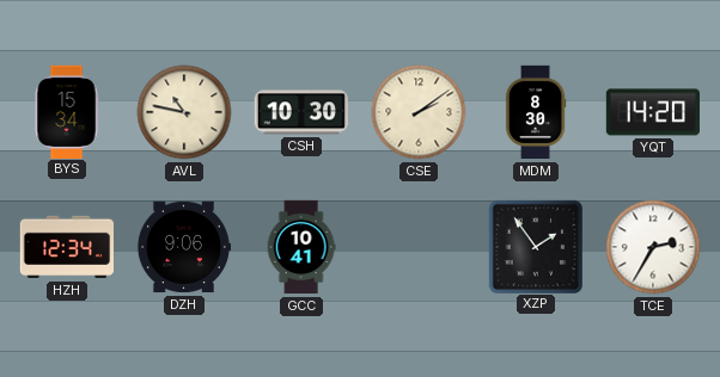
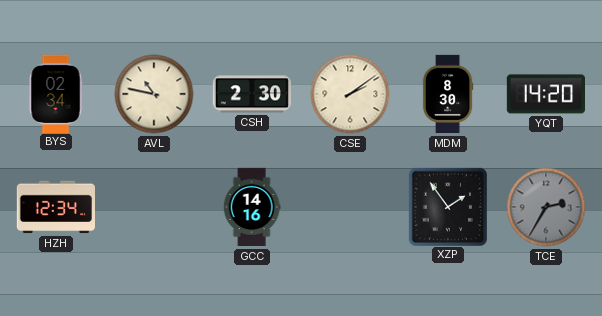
BYS: 15:34 -> 02:34 (56, 93)
CSH: 10:30 -> 2:30 (251, 94)
DZH: 9:06 -> none (183, 247)
GCC: 10:41 -> 14:16 (252, 207)
TCE dial: white -> grey (546, 207)
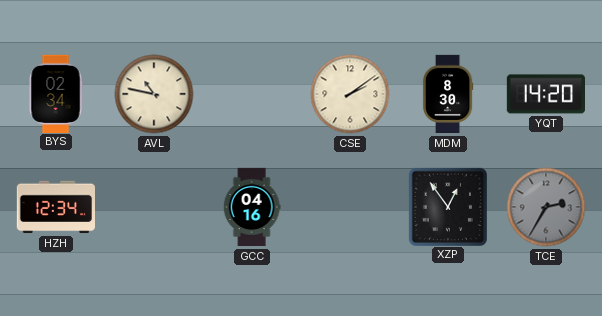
CSH: 2:30 -> none (251, 94)
GCC: 14:16 -> 04:16 (252, 207)
XZP: 1:54 -> 12:54 (447, 206)
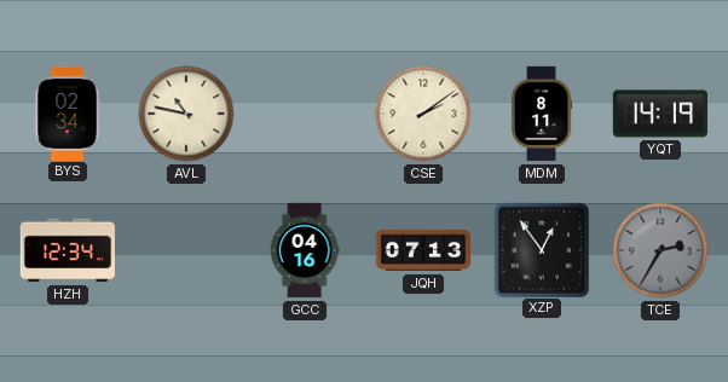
MDM: 8:30 -> 8:11 (542, 114)
YQT: 14:20 -> 14:19 (659, 114)
JQH: none -> 07:13 (423, 250)
